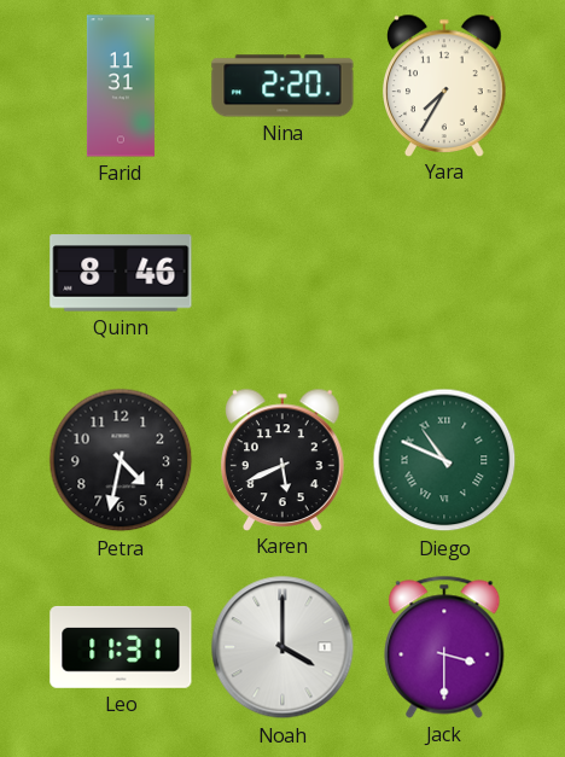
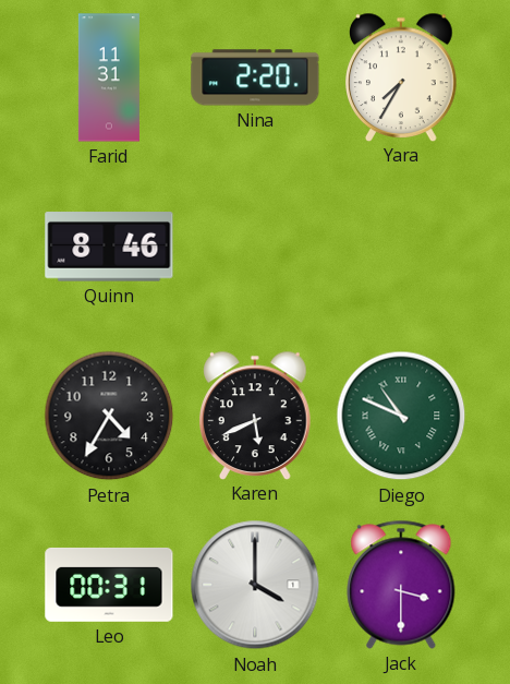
Petra: 4:32 -> 4:35 (109, 416)
Leo: 11:31 -> 00:31 (109, 585)
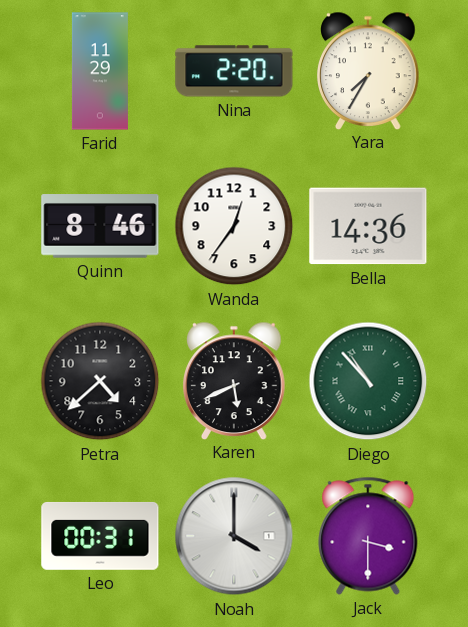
Farid: 11:31 -> 11:29 (100, 71)
Wanda: none -> 12:36 (234, 226)
Bella: none -> 14:36 (368, 226)
Petra: 4:35 -> 4:38 (100, 381)
Diego: 10:49 -> 10:53 (368, 381)
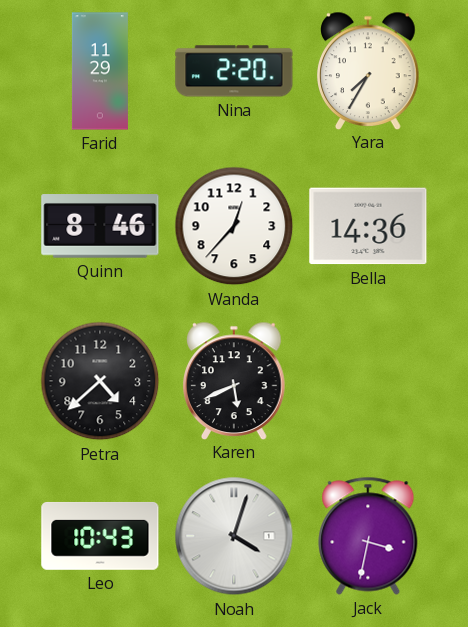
Wanda: 12:36 -> 12:37 (234, 226)
Diego: 10:53 -> none (368, 381)
Leo: 00:31 -> 10:43 (100, 536)
Noah: 4:00 -> 4:03 (234, 536)
Jack: 3:30 -> 3:32 (368, 536)
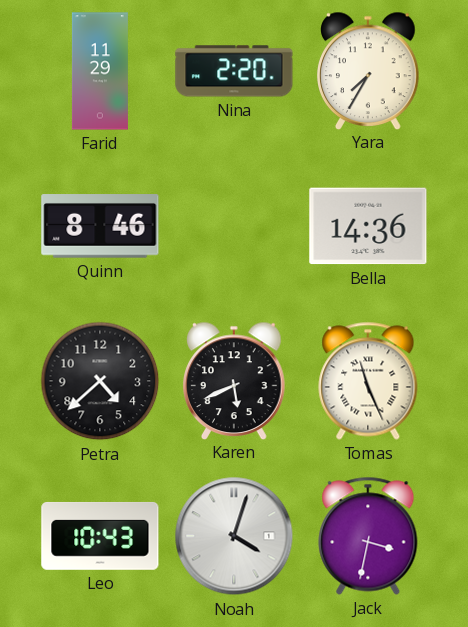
Wanda: 12:37 -> none (234, 226)
Tomas: none -> 11:26 (368, 381)
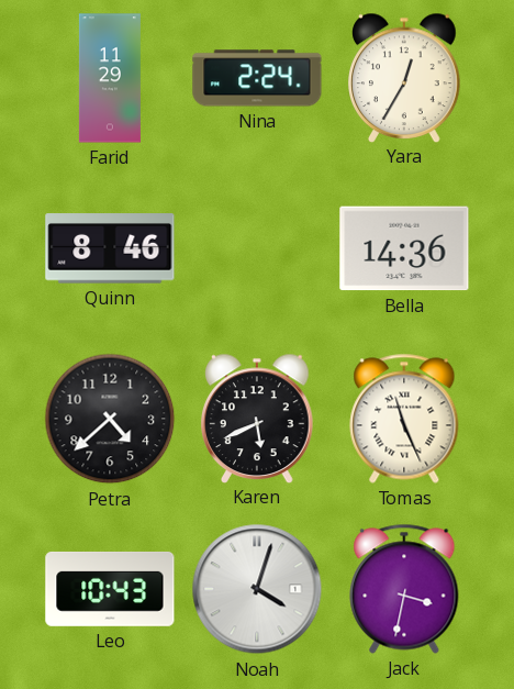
Nina: 2:20 -> 2:24 (257, 78)
Yara: 7:35 -> 12:35 (404, 77)
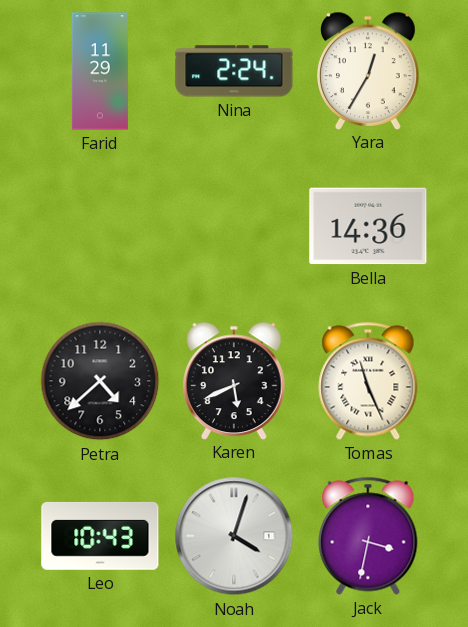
Quinn: 8:46 -> none (110, 248)
